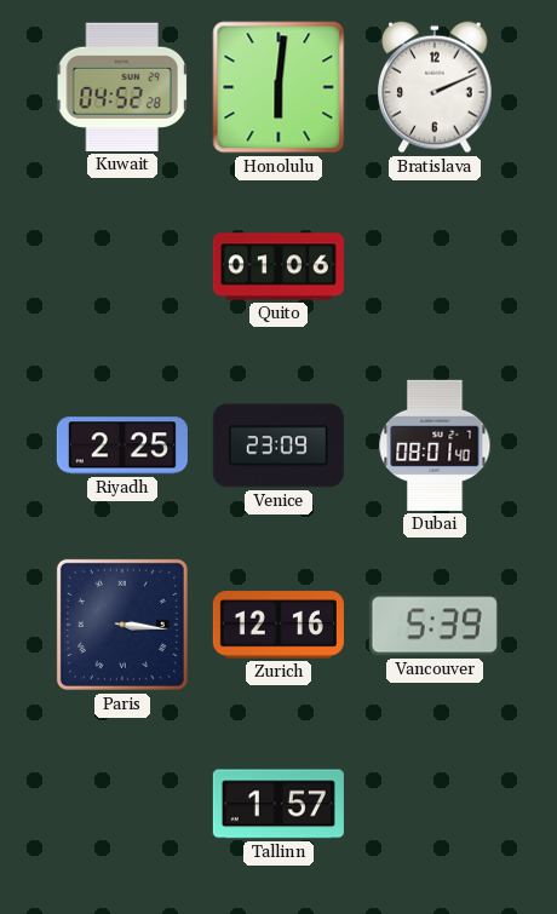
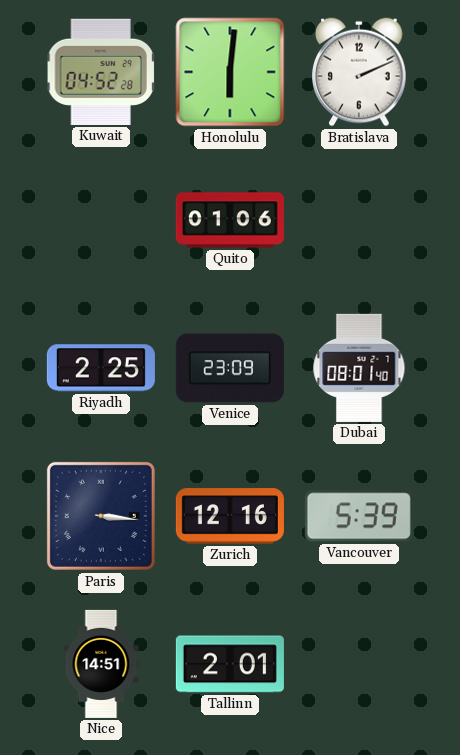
Nice: none -> 14:51 (101, 664)
Tallinn: 1:57 -> 2:01 (230, 664)
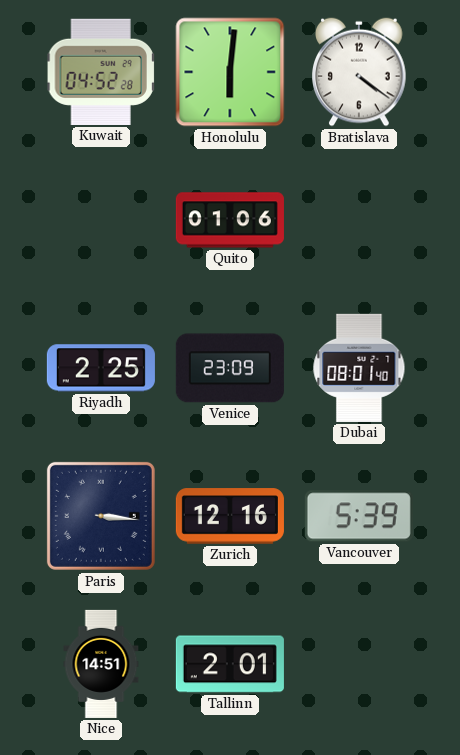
Bratislava: 2:11 -> 4:21 (359, 72)
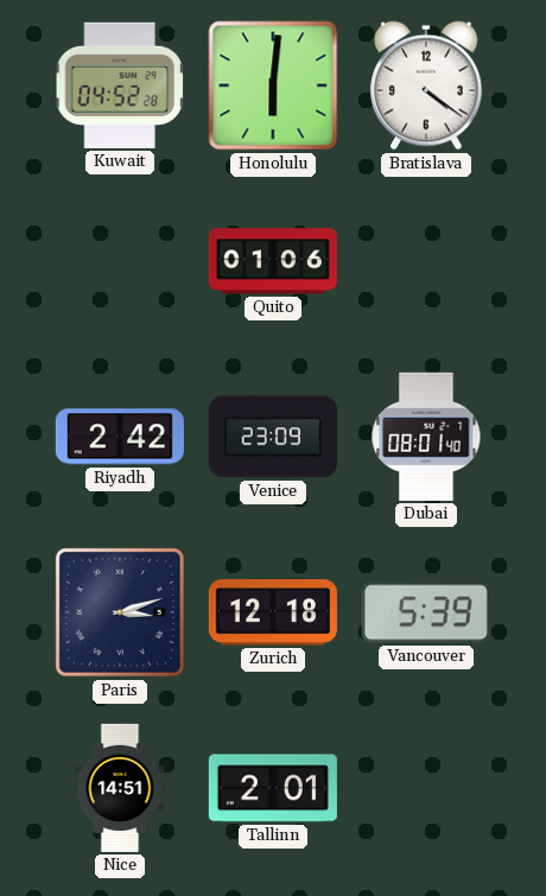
Riyadh: 2:25 -> 2:42 (120, 437)
Paris: 3:16 -> 3:12 (120, 612)
Zurich: 12:16 -> 12:18 (273, 612)
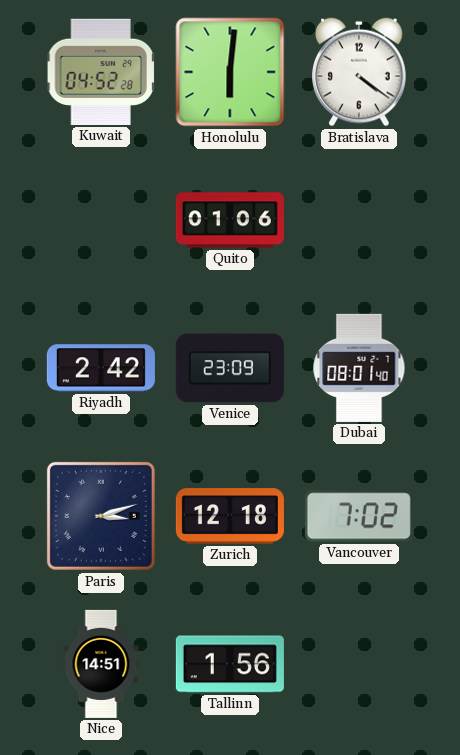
Vancouver: 5:39 -> 7:02 (359, 516)
Tallinn: 2:01 -> 1:56 (230, 664)
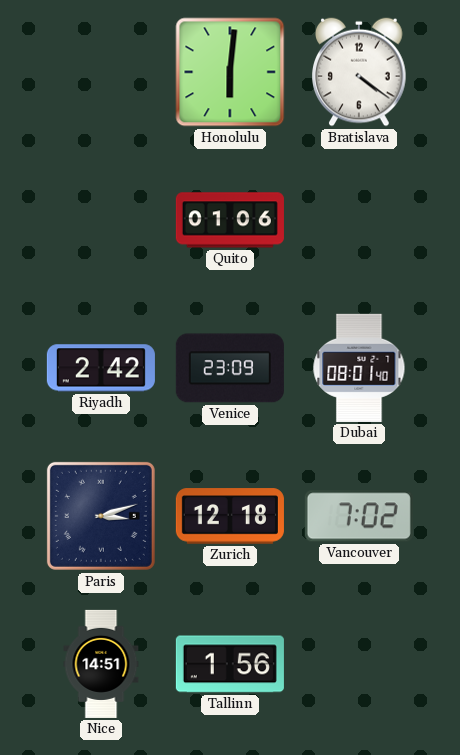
Kuwait: 04:52 -> none (101, 72)
